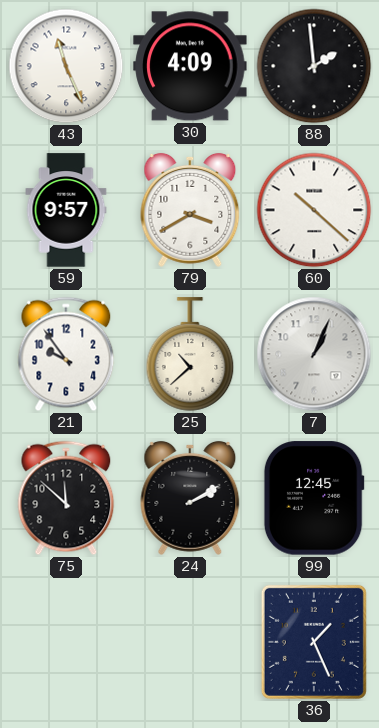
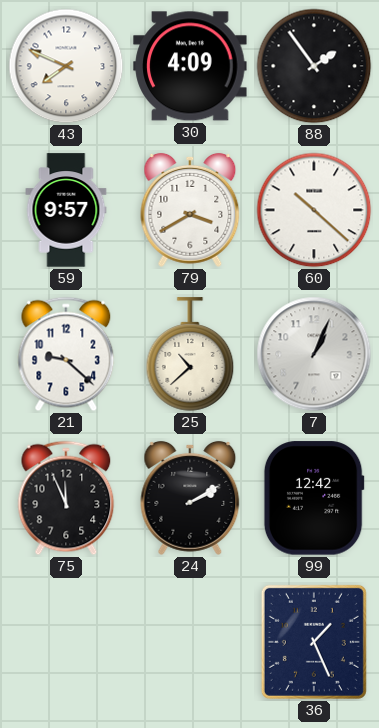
43: 11:26 -> 7:49 (66, 66)
88: 1:59 -> 1:54 (314, 66)
21: 9:54 -> 9:22 (66, 354)
75: 11:52 -> 11:56 (66, 498)
99: 12:45 -> 12:42 (314, 498)
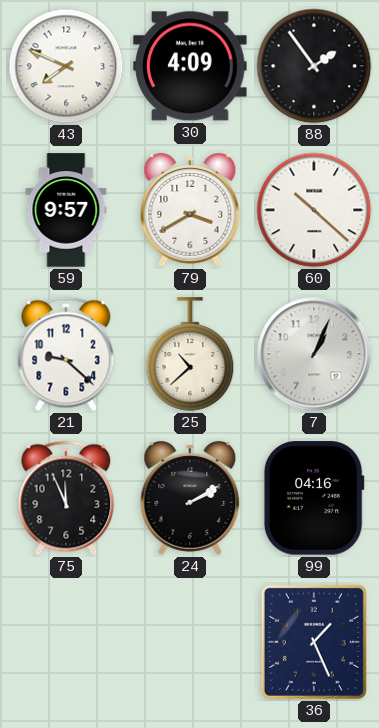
99: 12:42 -> 04:16 (314, 498)
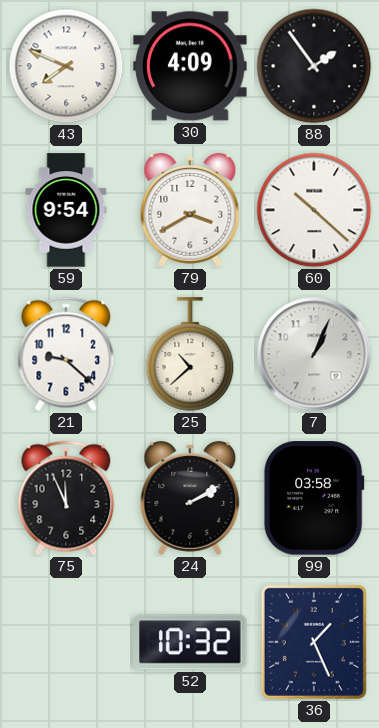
59: 9:57 -> 9:54 (66, 210)
99: 04:16 -> 03:58 (314, 498)
52: none -> 10:32 (190, 642)
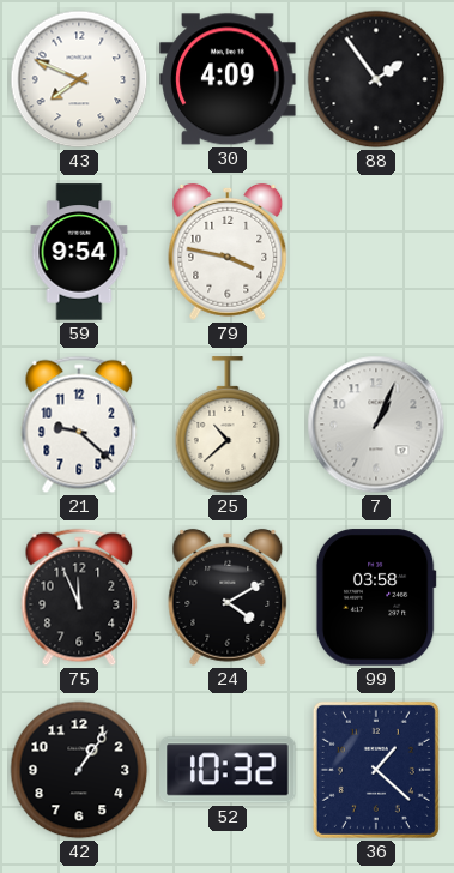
79: 3:40 -> 3:47 (228, 252)
60: 10:22 -> none (314, 210)
24: 2:10 -> 4:10 (228, 597)
42: none -> 1:06 (79, 770)
36: 1:26 -> 1:22 (376, 770)
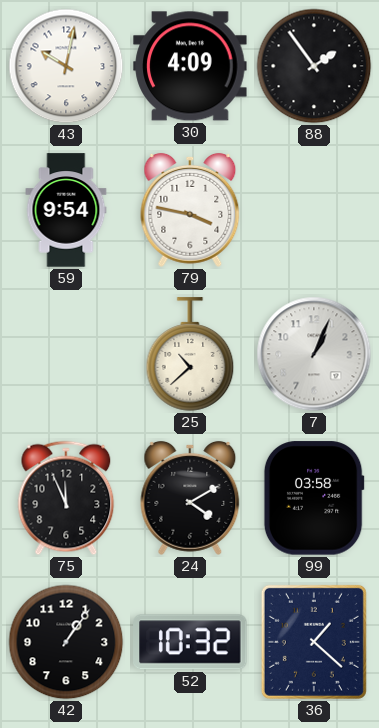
43: 7:49 -> 10:02 (66, 66)
21: 9:22 -> none (79, 425)
